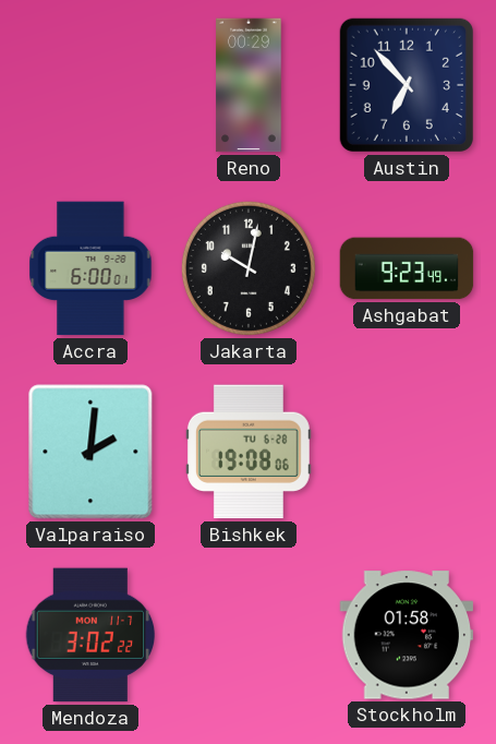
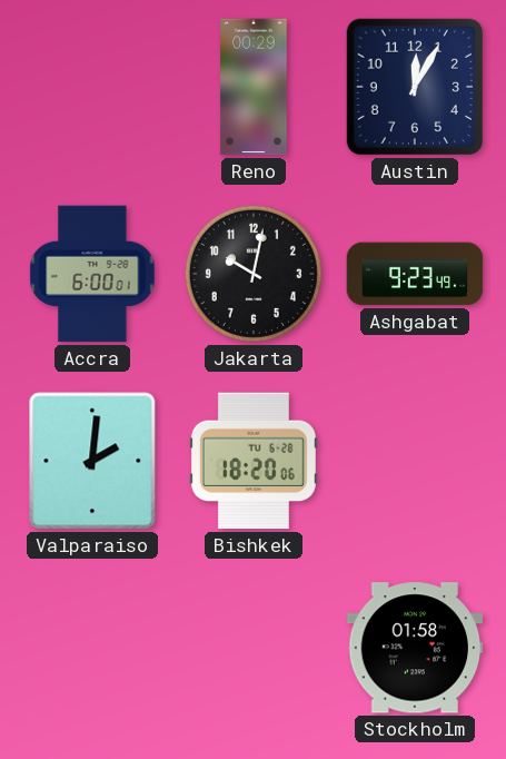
Austin: 6:53 -> 12:05 (415, 87)
Bishkek: 19:08 -> 18:20 (254, 461)
Mendoza: 3:02 -> none (90, 635)
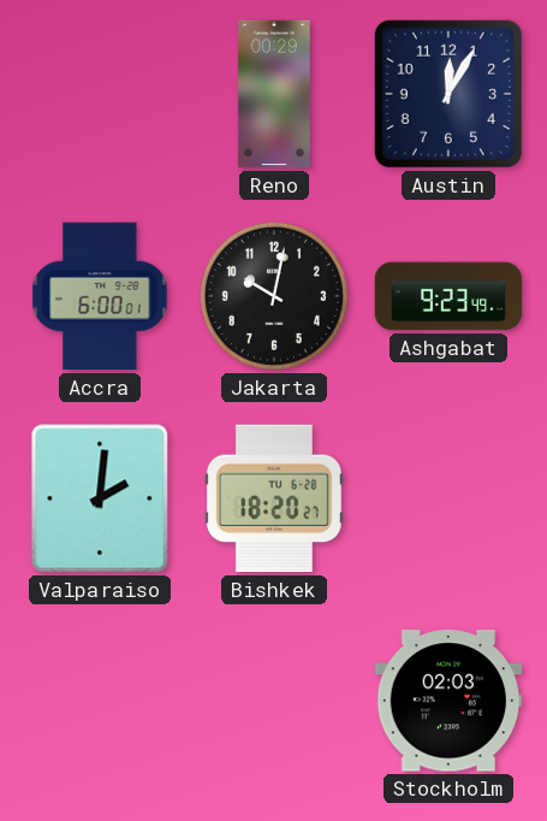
Bishkek: 18:20:06 -> 18:20:27 (274, 498)
Stockholm: 01:58 -> 02:03 (448, 701)
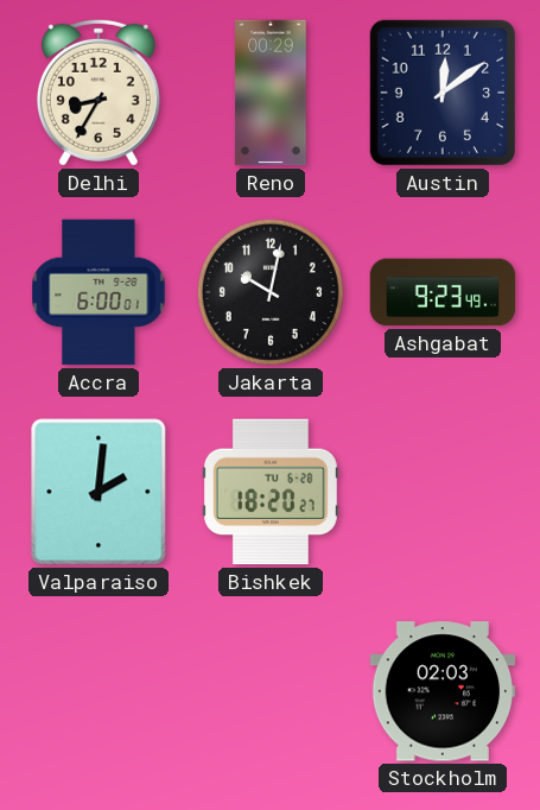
Delhi: none -> 8:35 (99, 93)
Austin: 12:05 -> 12:09 (443, 93)
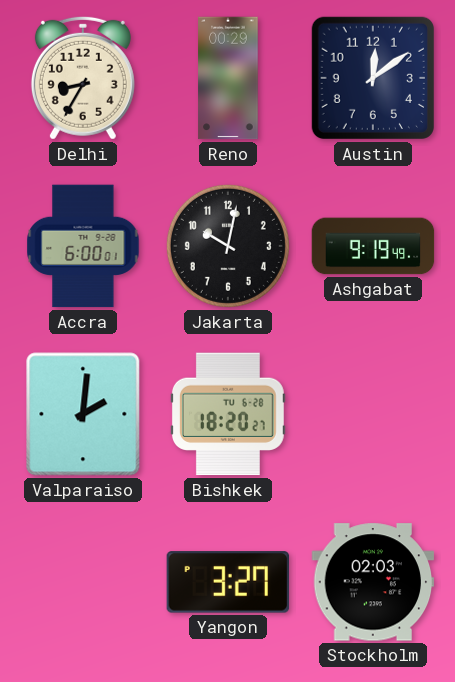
Ashgabat: 9:23 -> 9:19 (373, 246)
Yangon: none -> 3:27 (228, 582)
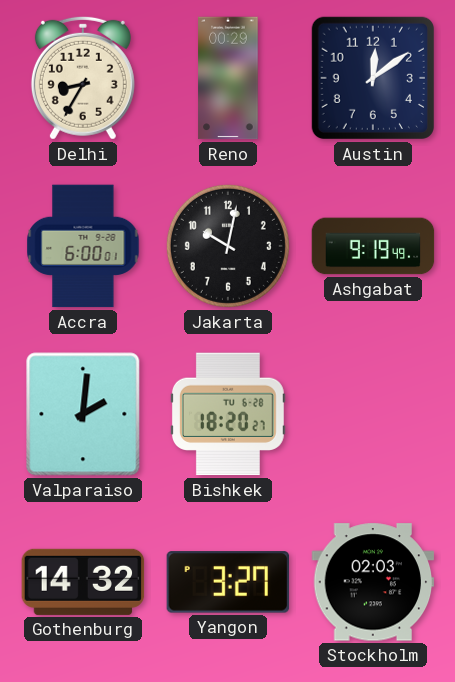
Gothenburg: none -> 14:32 (83, 582)
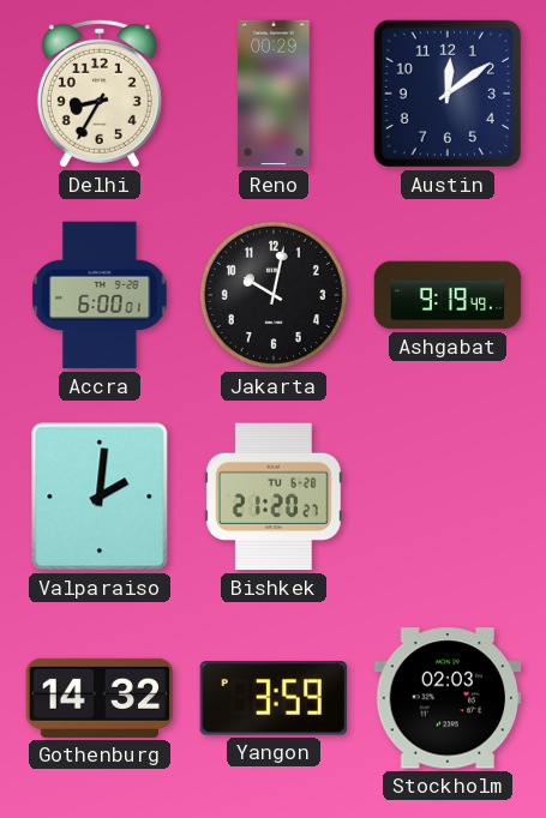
Bishkek: 18:20 -> 21:20 (274, 497)
Yangon: 3:27 -> 3:59 (274, 698)
